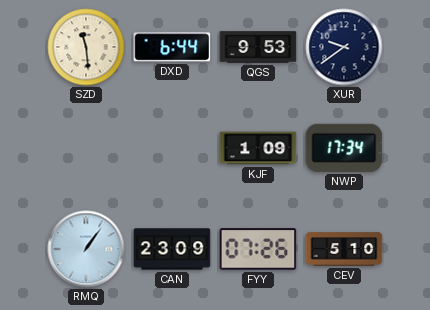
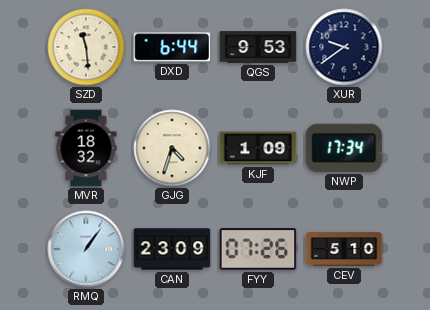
MVR: none -> 18:32 (86, 148)
GJG: none -> 4:33 (172, 148)
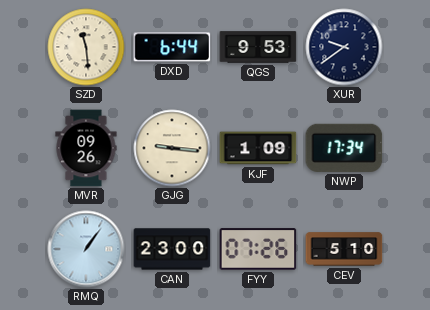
MVR: 18:32 -> 09:26 (86, 148)
GJG: 4:33 -> 9:16 (172, 148)
CAN: 23:09 -> 23:00 (172, 249)
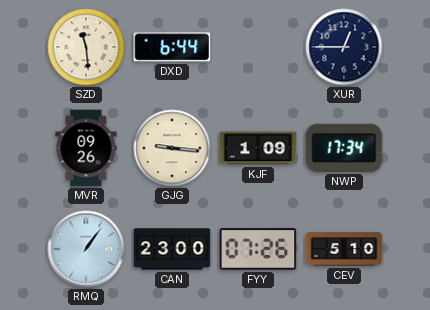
QGS: 9:53 -> none (258, 47)
XUR: 9:39 -> 12:45 (344, 47)
